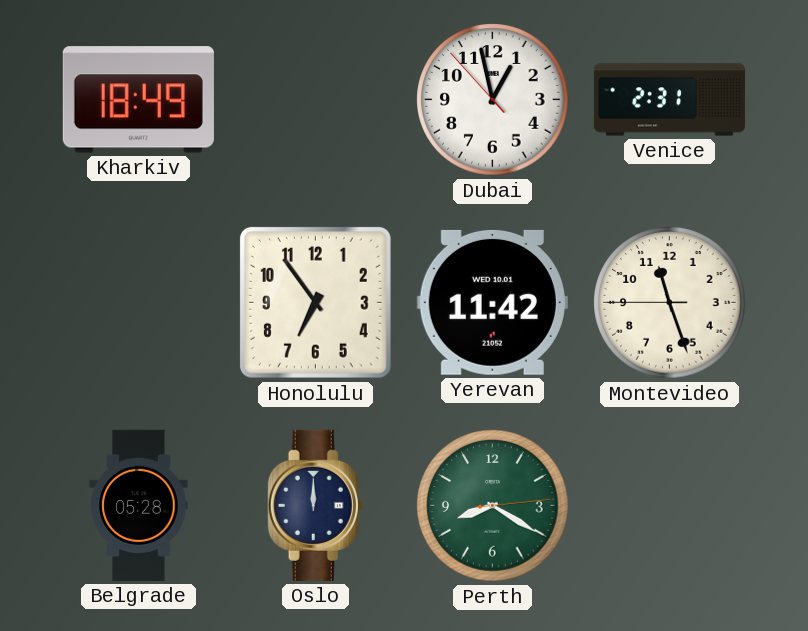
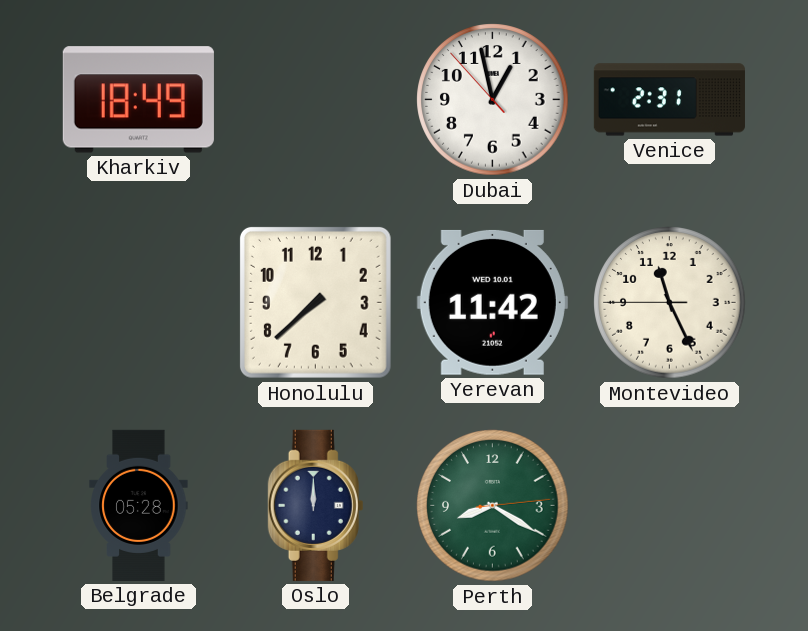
Honolulu: 6:54 -> 7:38 (315, 302)
Montevideo: 11:26 -> 11:25 (670, 303)
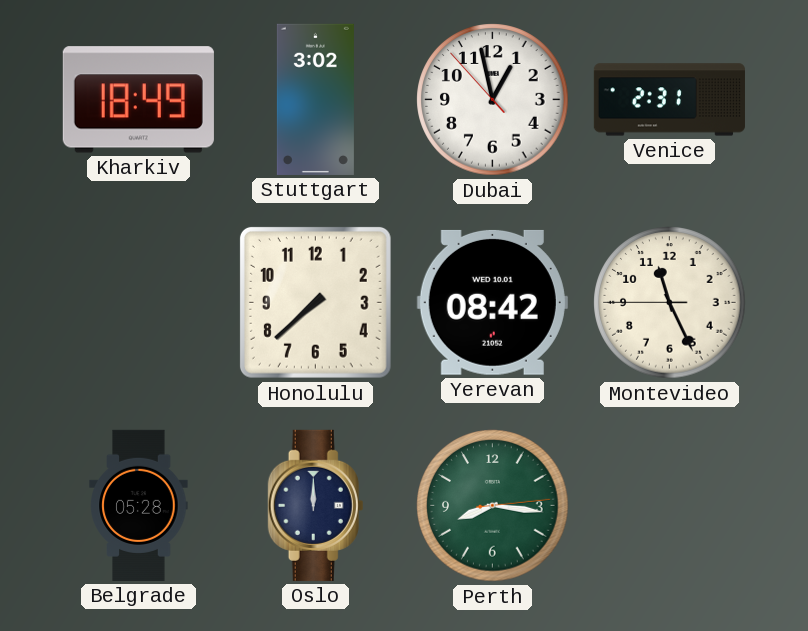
Stuttgart: none -> 3:02 (315, 99)
Yerevan: 11:42 -> 08:42 (492, 302)
Perth: 8:20 -> 8:16 (493, 506)
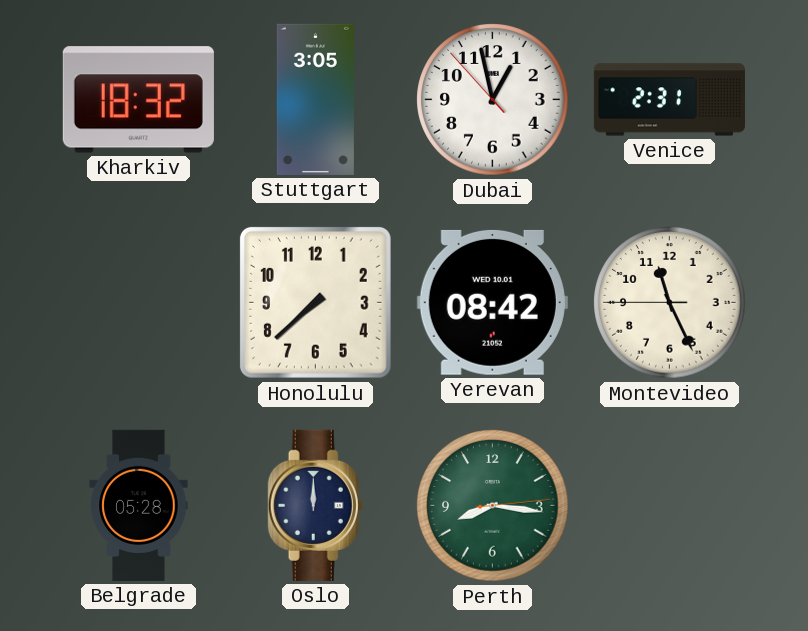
Kharkiv: 18:49 -> 18:32 (138, 100)
Stuttgart: 3:02 -> 3:05 (315, 99)
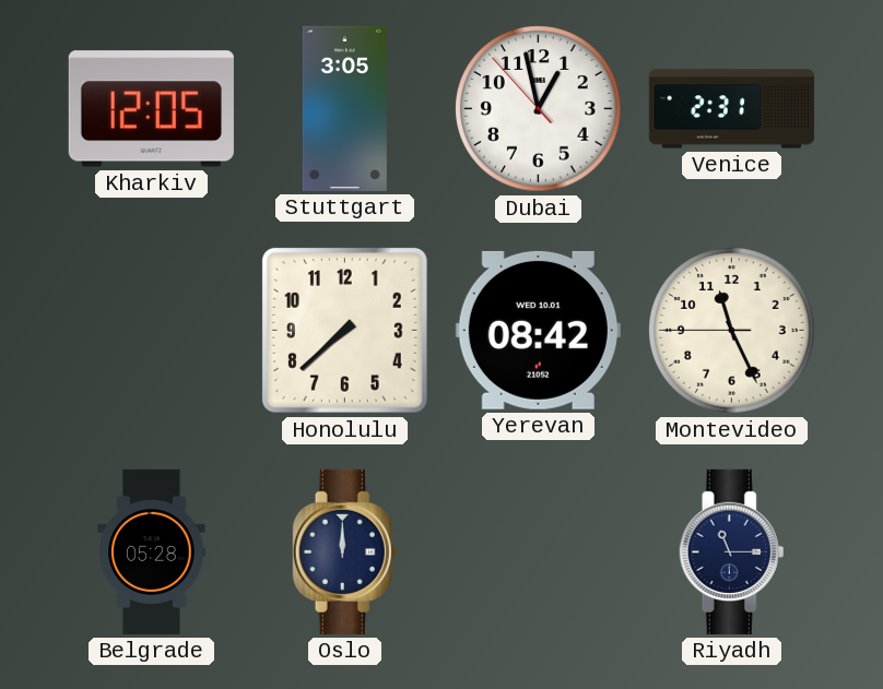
Kharkiv: 18:32 -> 12:05 (151, 109)
Perth: 8:16 -> none (493, 506)
Riyadh: none -> 11:15 (732, 551)
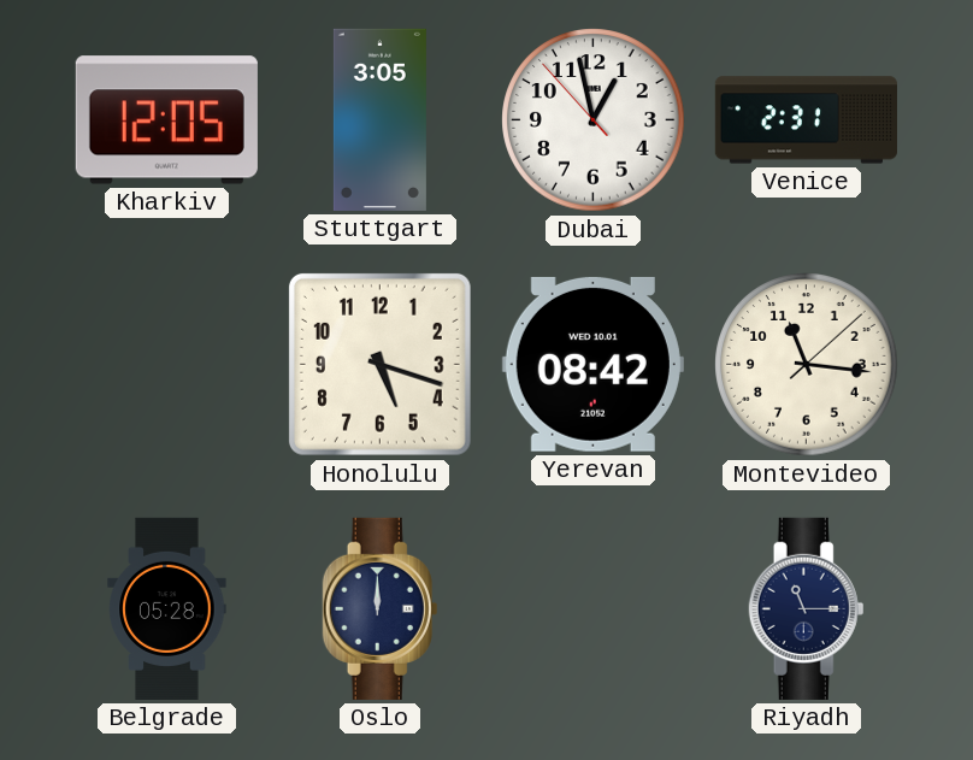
Honolulu: 7:38 -> 5:18 (379, 364)
Montevideo: 11:25 -> 11:16 (807, 365)
